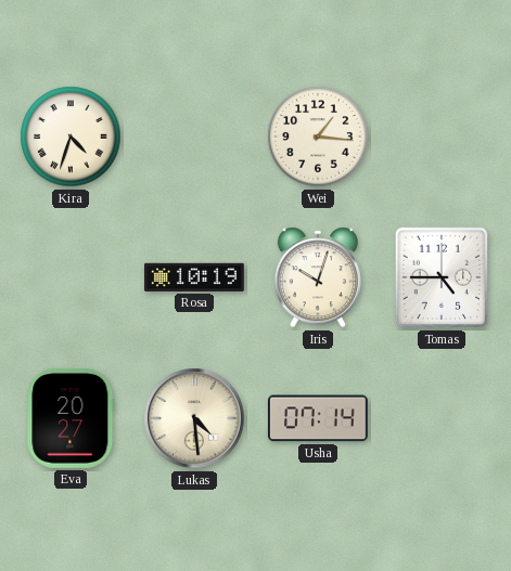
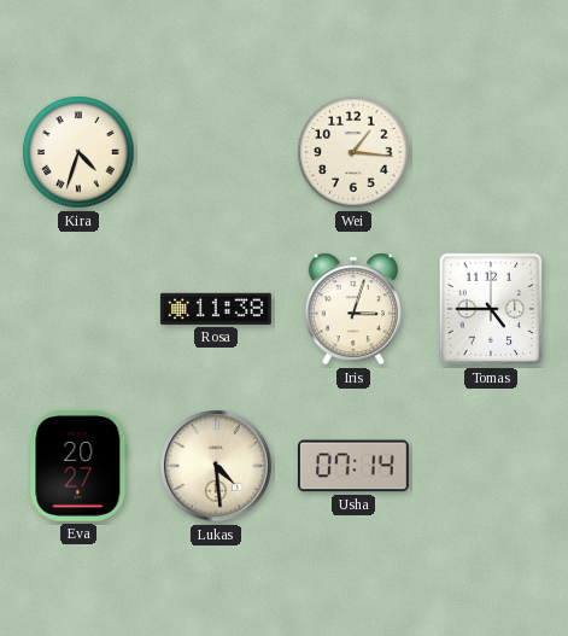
Rosa: 10:19 -> 11:38 (216, 309)
Iris: 10:03 -> 3:03 (353, 309)
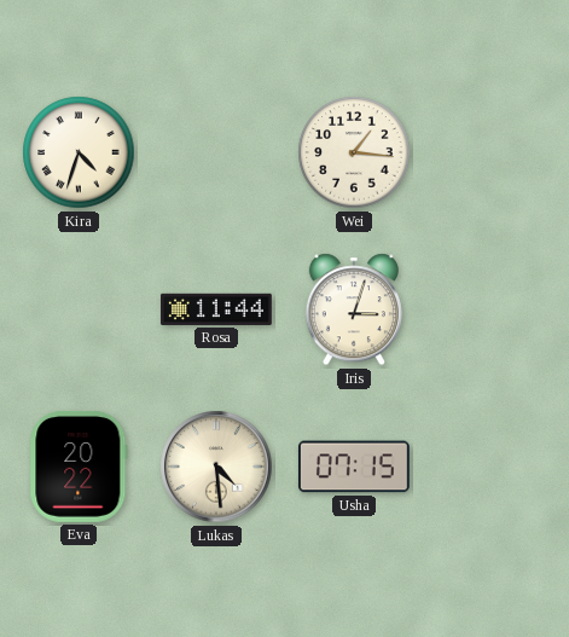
Rosa: 11:38 -> 11:44 (216, 309)
Tomas: 4:45 -> none (491, 309)
Eva: 20:27 -> 20:22 (79, 467)
Usha: 07:14 -> 07:15 (354, 467)
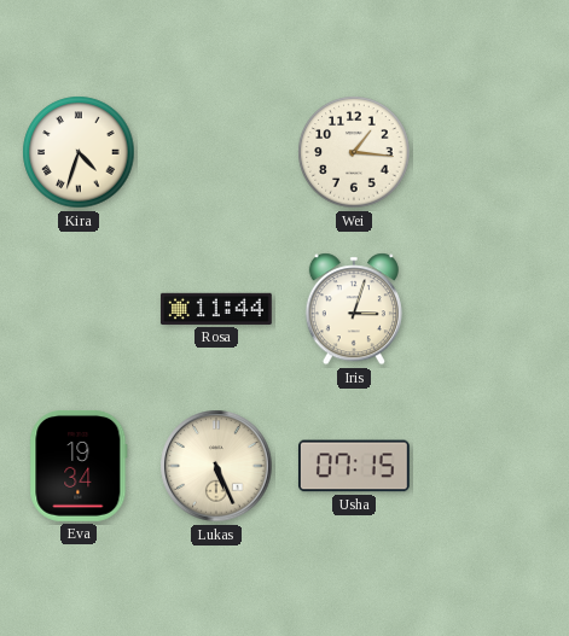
Eva: 20:22 -> 19:34 (79, 466)
Lukas: 4:29 -> 5:26 (216, 466)
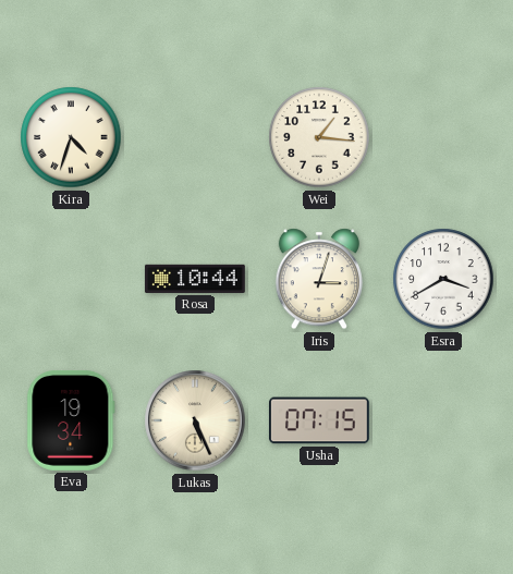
Rosa: 11:44 -> 10:44 (195, 279)
Esra: none -> 3:40 (443, 279)
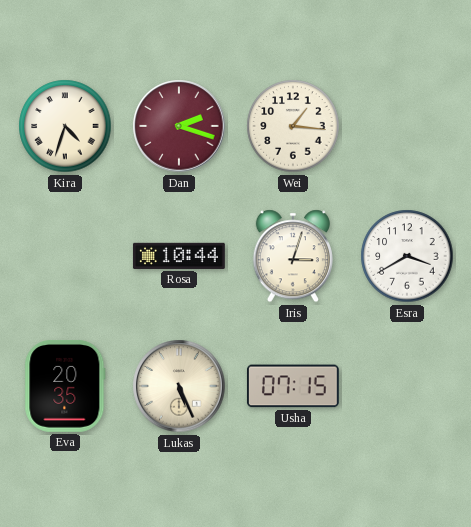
Dan: none -> 2:18 (179, 126)
Eva: 19:34 -> 20:35 (65, 386)
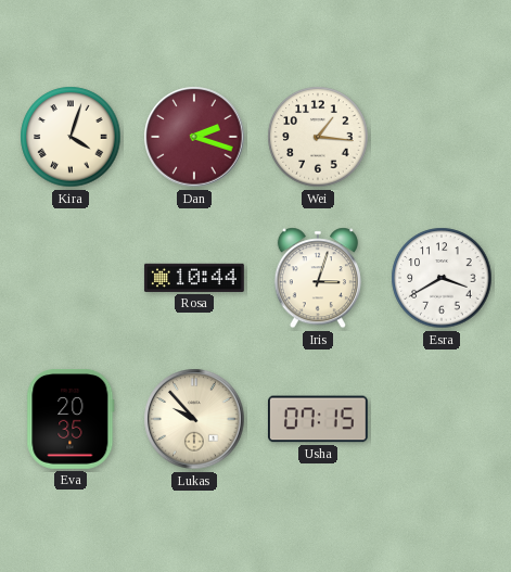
Kira: 4:33 -> 4:03 (71, 137)
Lukas: 5:26 -> 9:53 (194, 419)
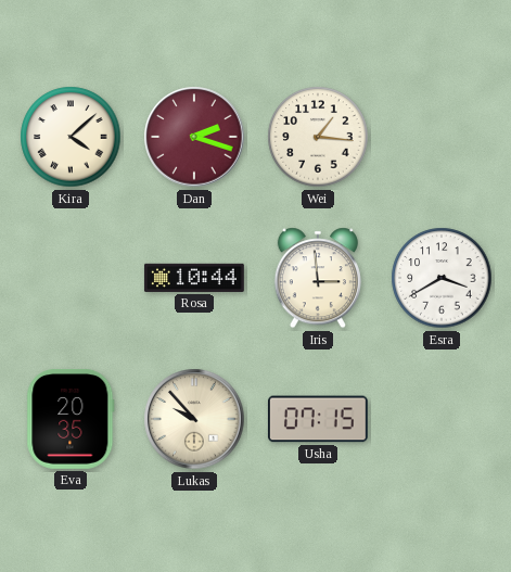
Kira: 4:03 -> 4:08 (71, 137)
Iris: 3:03 -> 2:59 (318, 278)
